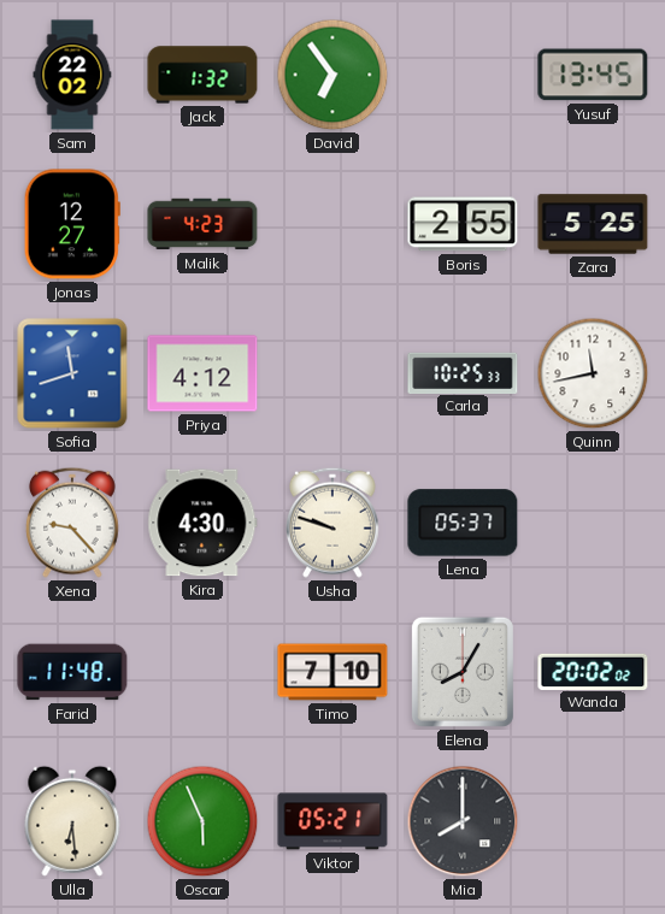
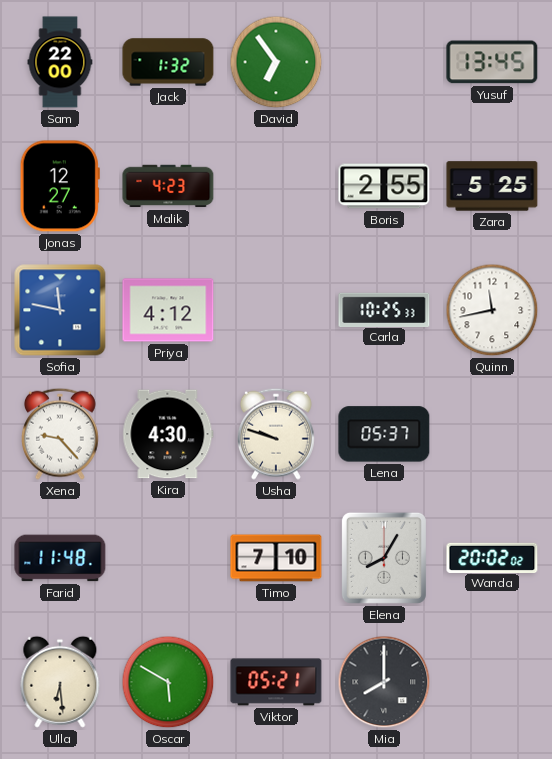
Sam: 22:02 -> 22:00 (60, 62)
Sofia: 11:42 -> 11:47 (60, 310)
Oscar: 5:56 -> 5:50 (168, 682)
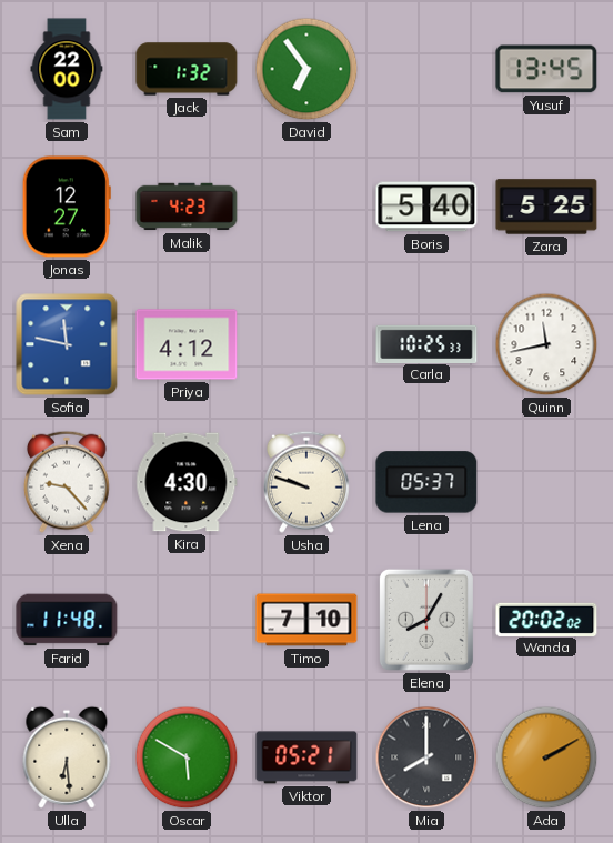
Boris: 2:55 -> 5:40 (426, 207)
Ada: none -> 2:10 (546, 757)
